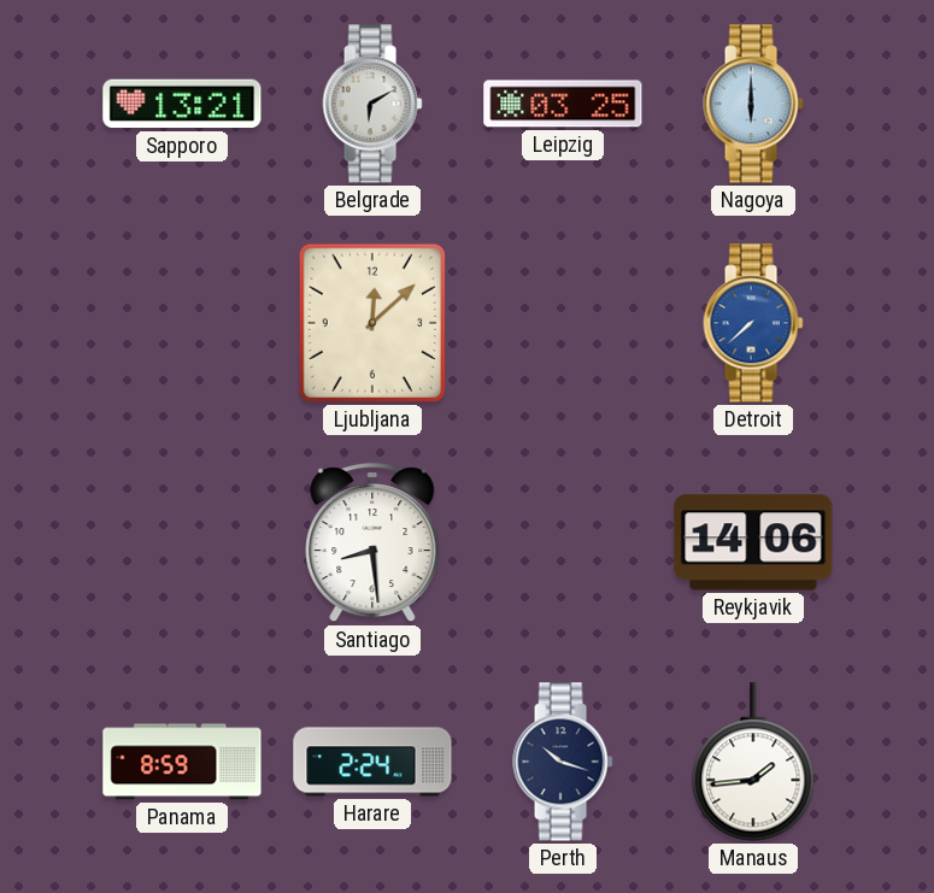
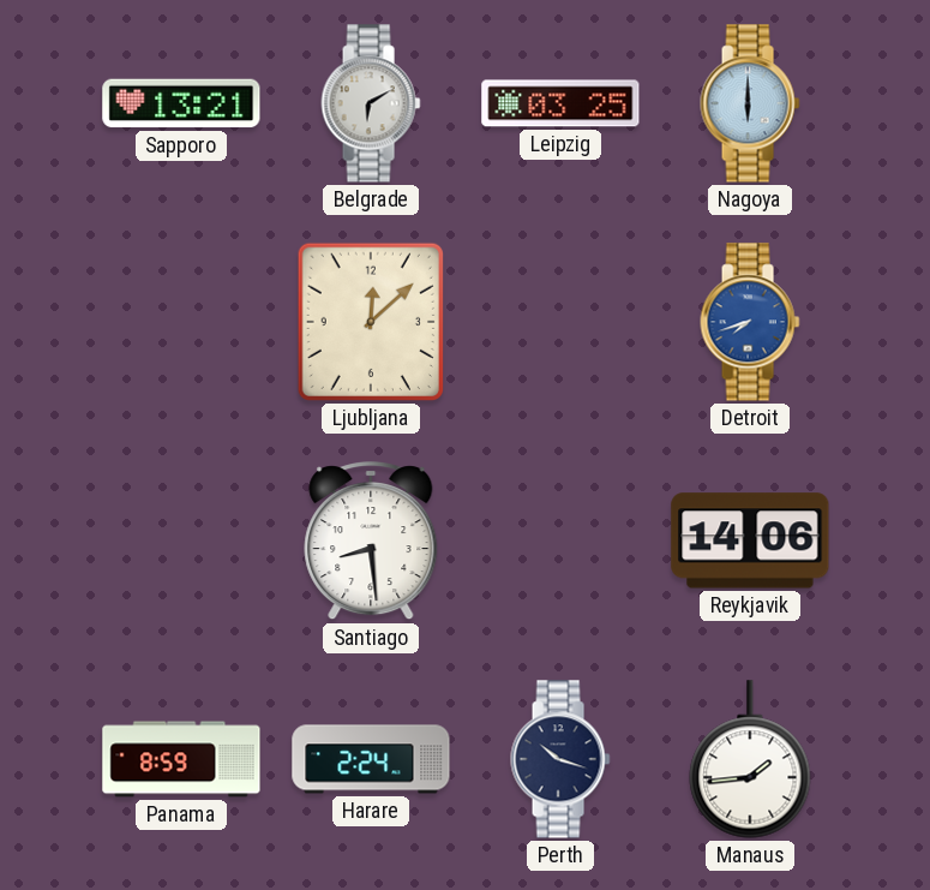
Detroit: 7:38 -> 7:42 (750, 322)
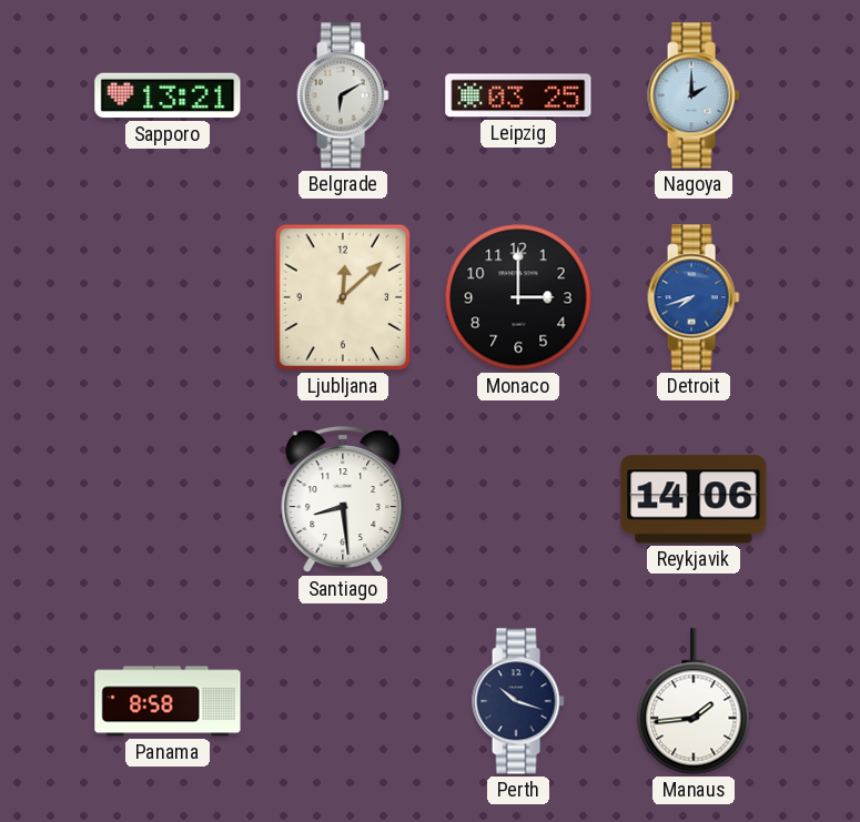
Nagoya: 6:00 -> 2:00 (694, 95)
Monaco: none -> 3:00 (518, 297)
Panama: 8:59 -> 8:58 (168, 701)
Harare: 2:24 -> none (371, 759)
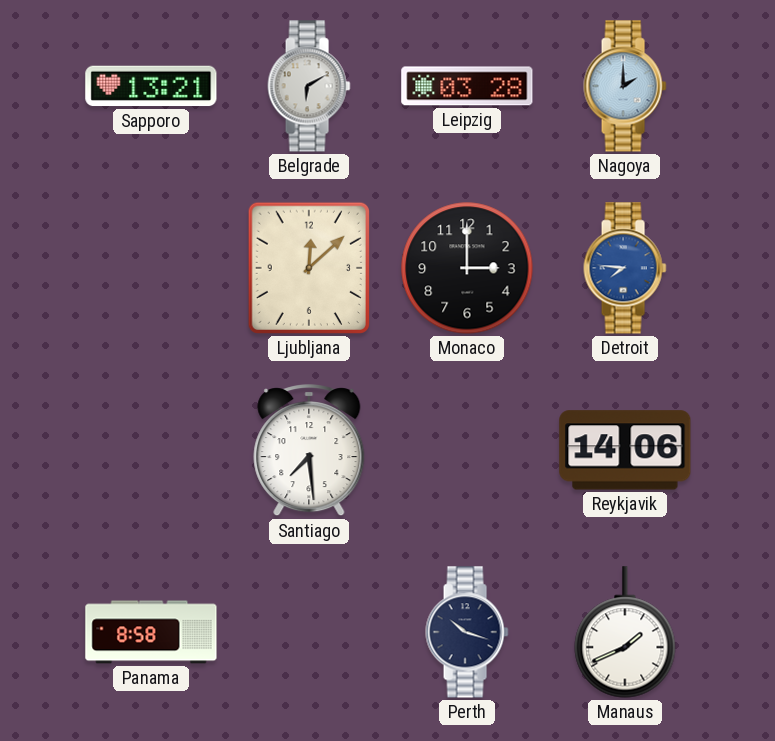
Leipzig: 03:25 -> 03:28 (467, 86)
Detroit: 7:42 -> 7:46 (625, 268)
Santiago: 8:29 -> 7:29 (309, 451)
Manaus: 1:44 -> 1:41 (625, 632)
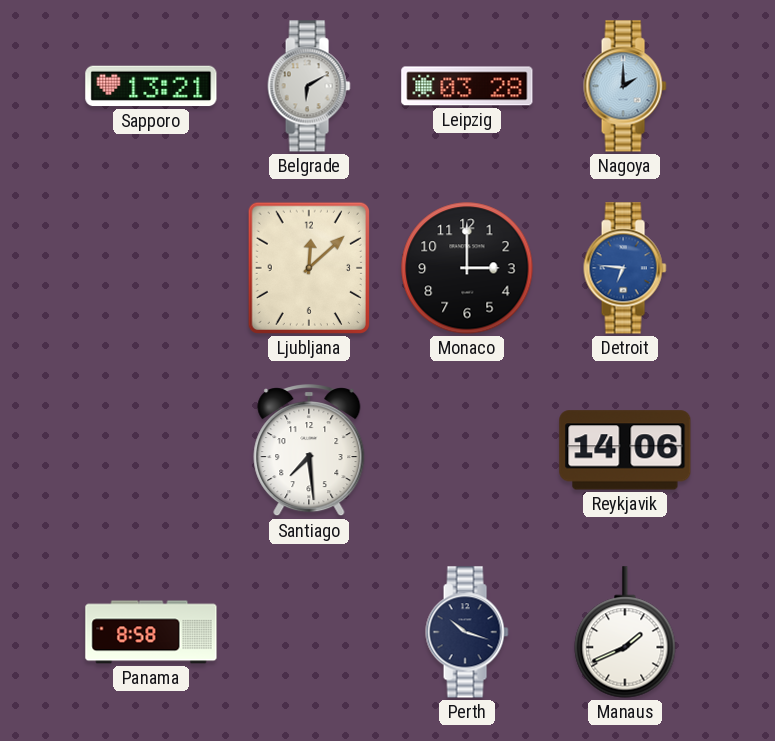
Detroit: 7:46 -> 6:46 (625, 268)
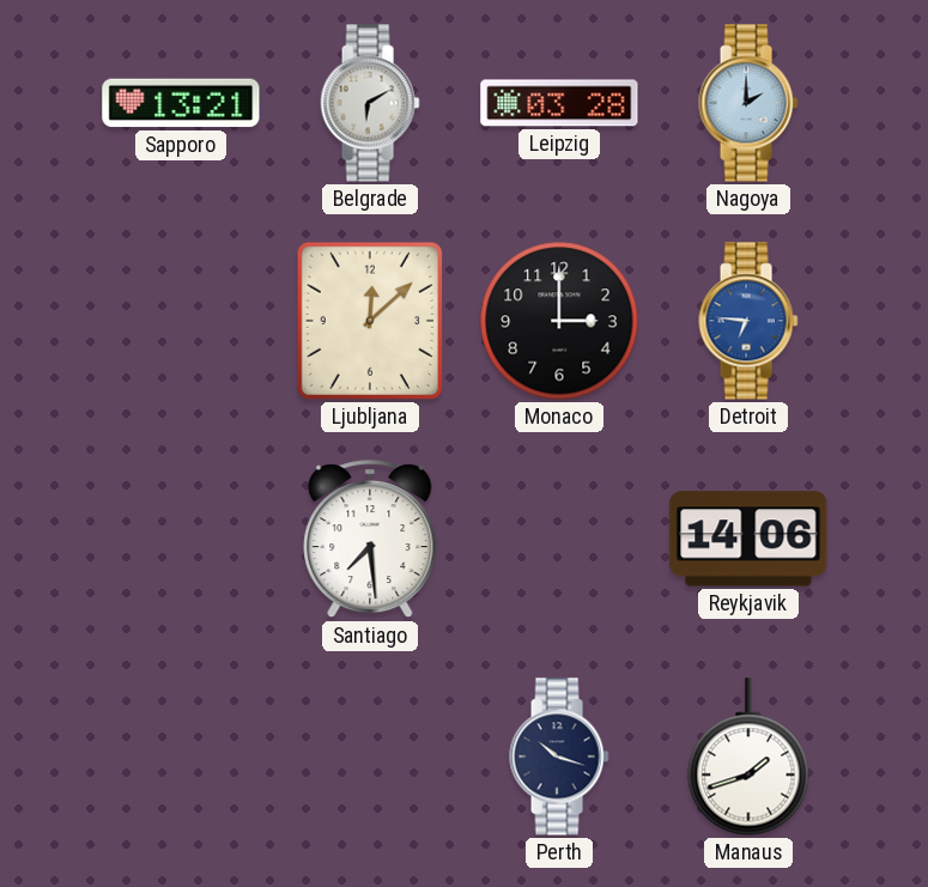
Panama: 8:58 -> none (151, 632)
Manaus: 1:41 -> 1:42 (748, 757)
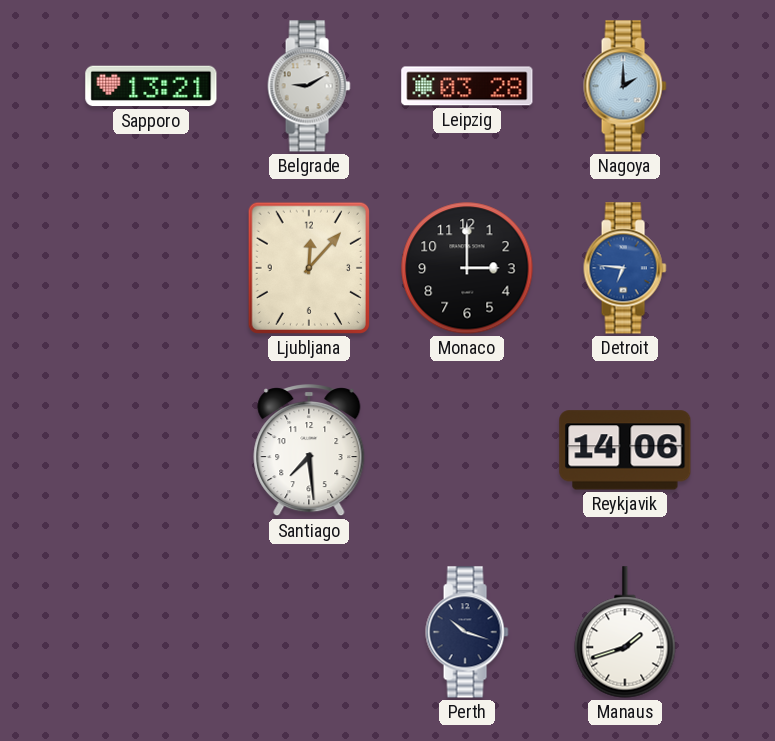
Belgrade: 6:10 -> 9:10 (309, 86)
Ljubljana: 12:08 -> 12:07 (309, 268)
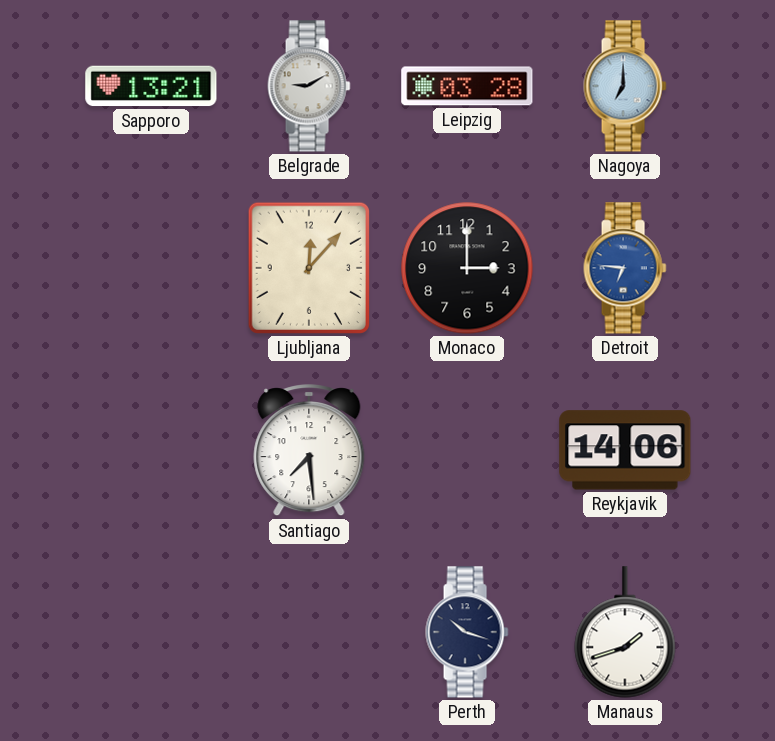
Nagoya: 2:00 -> 7:00 (625, 86)
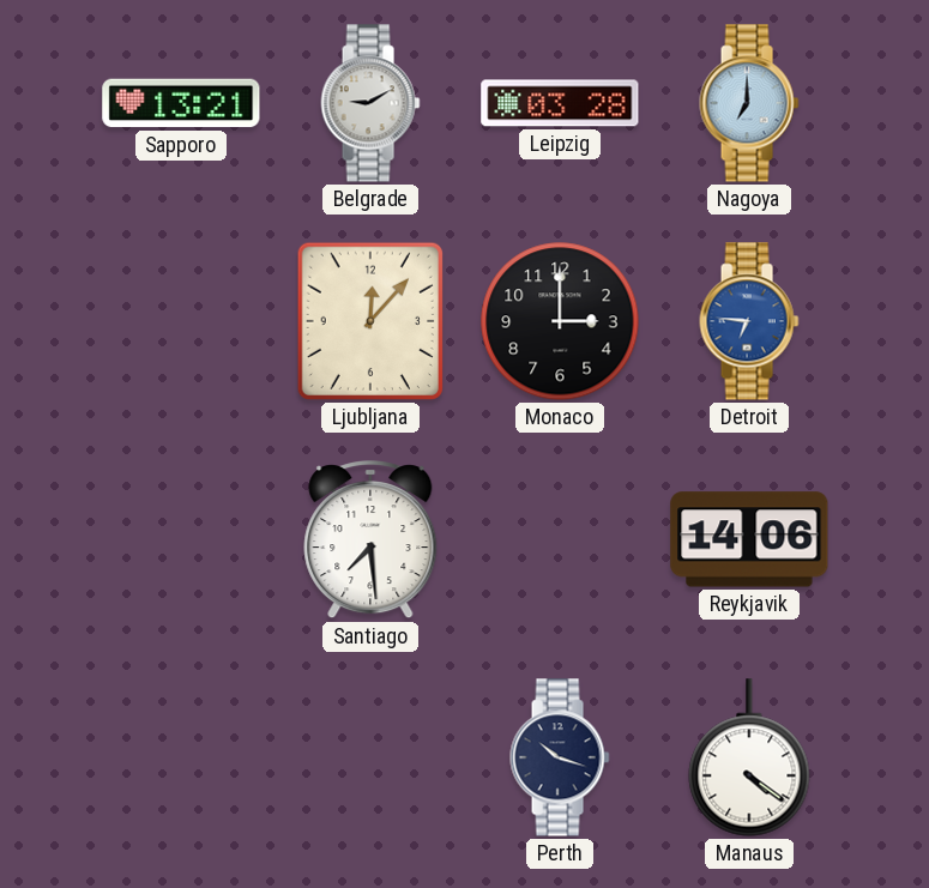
Manaus: 1:42 -> 4:21 (749, 757)
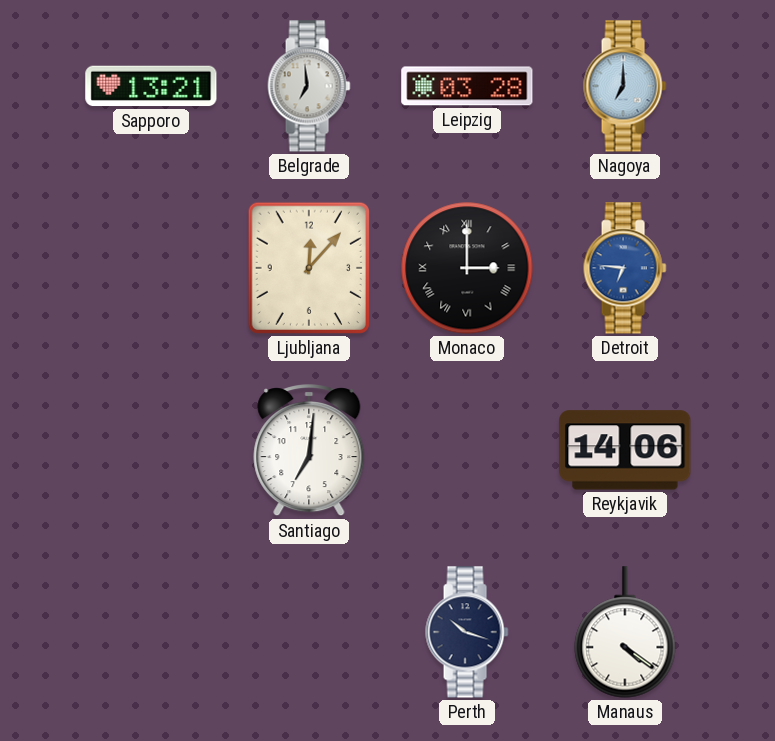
Belgrade: 9:10 -> 6:59 (309, 86)
Monaco numerals: Arabic -> Roman (467, 268)
Santiago: 7:29 -> 7:01 (309, 451)
